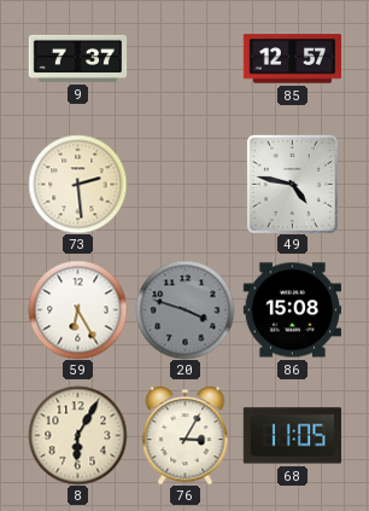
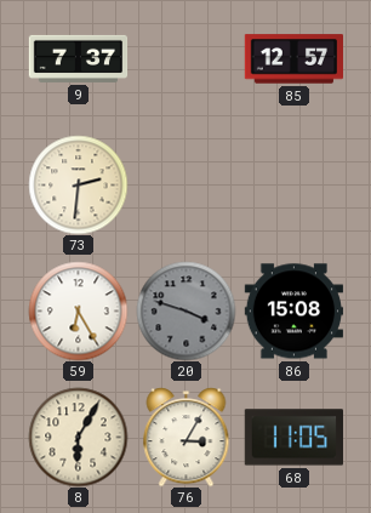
73: 2:29 -> 2:31 (78, 184)
49: 4:47 -> none (292, 184)
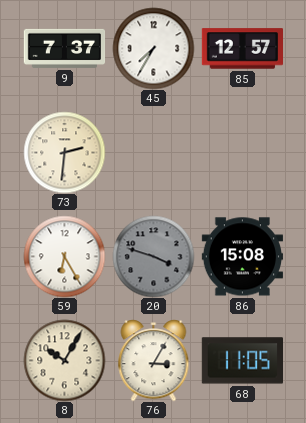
45: none -> 7:35 (153, 48)
8: 6:05 -> 10:05 (64, 360)
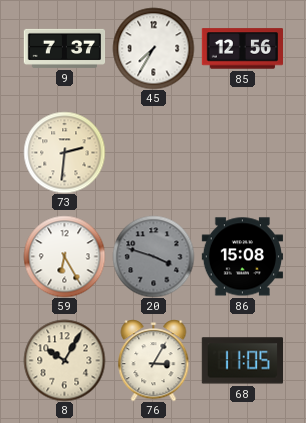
85: 12:57 -> 12:56 (242, 49)
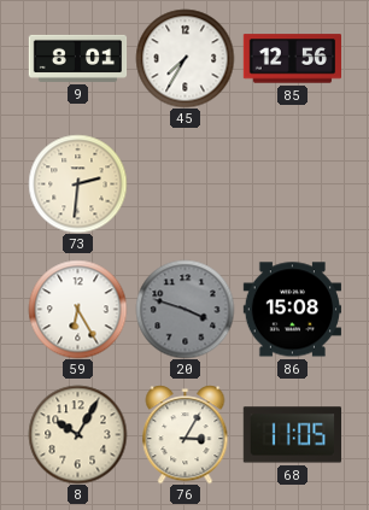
9: 7:37 -> 8:01 (77, 58)
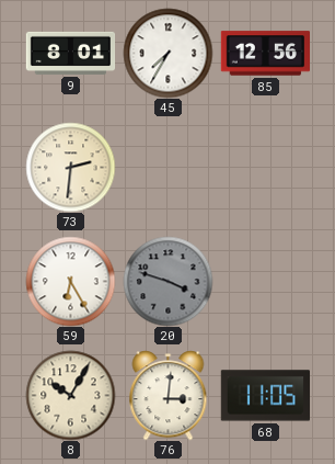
86: 15:08 -> none (292, 310)
76: 3:05 -> 3:01 (169, 395)
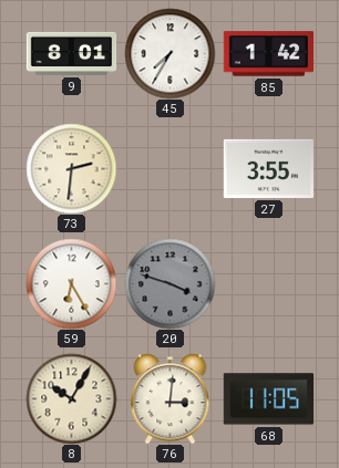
85: 12:56 -> 1:42 (268, 54)
27: none -> 3:55 (268, 168)
